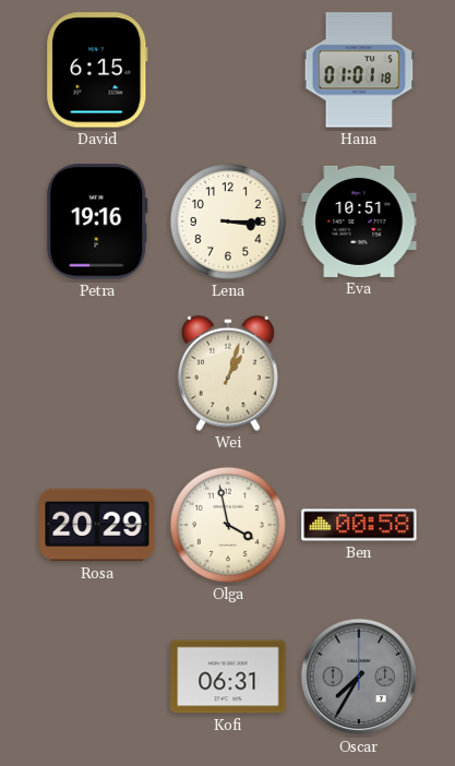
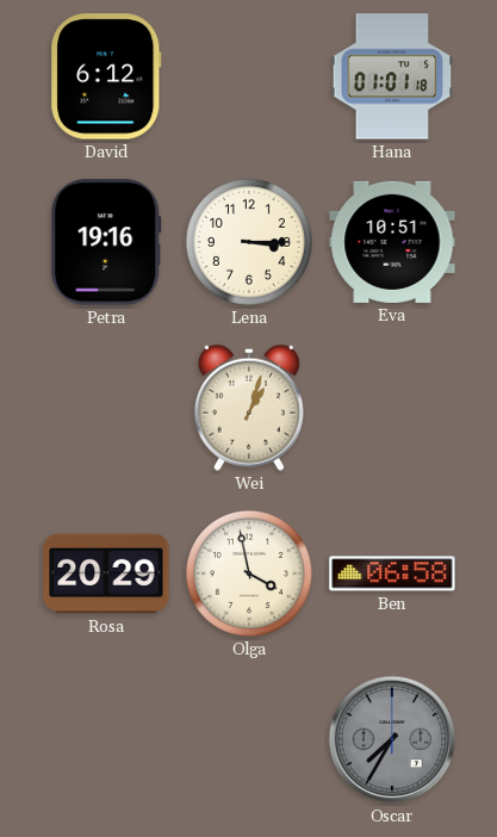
David: 6:15 -> 6:12 (106, 76)
Ben: 00:58 -> 06:58 (392, 573)
Kofi: 06:31 -> none (228, 677)
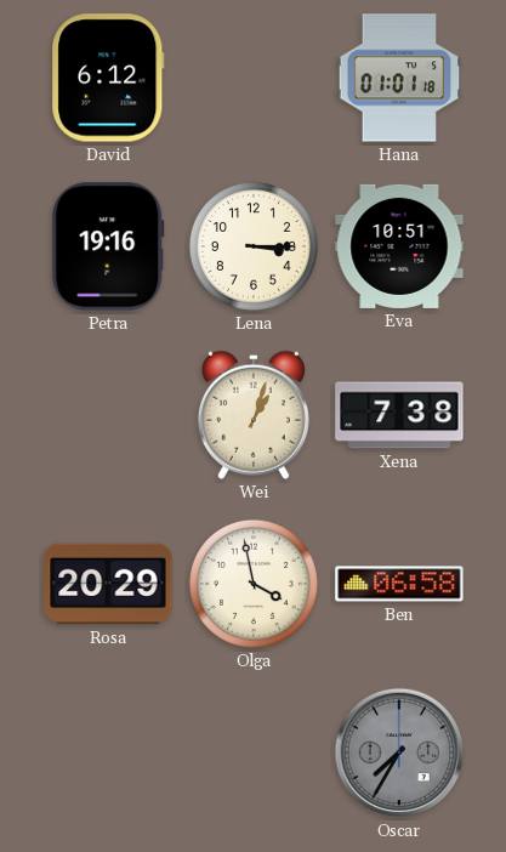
Xena: none -> 7:38 (399, 415)
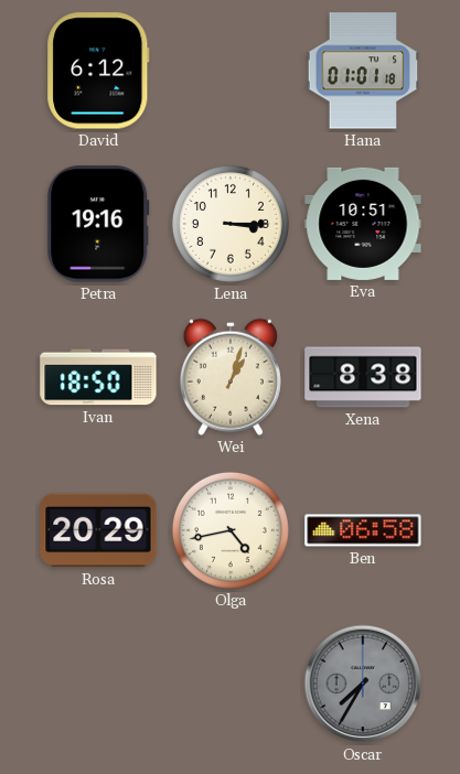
Ivan: none -> 18:50 (98, 377)
Xena: 7:38 -> 8:38 (363, 377)
Olga: 3:58 -> 4:43 (231, 530)
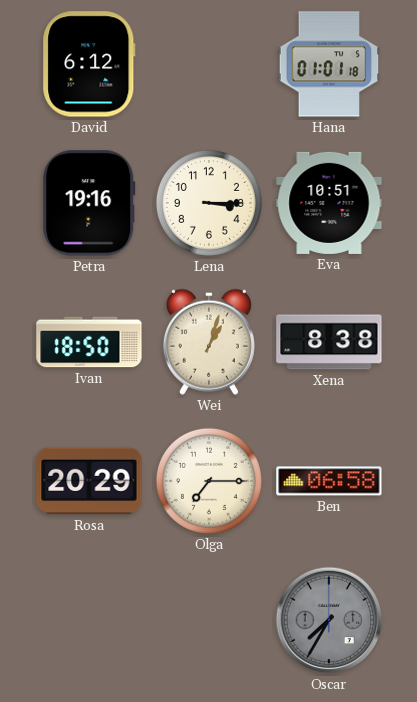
Olga: 4:43 -> 7:15 (209, 481)
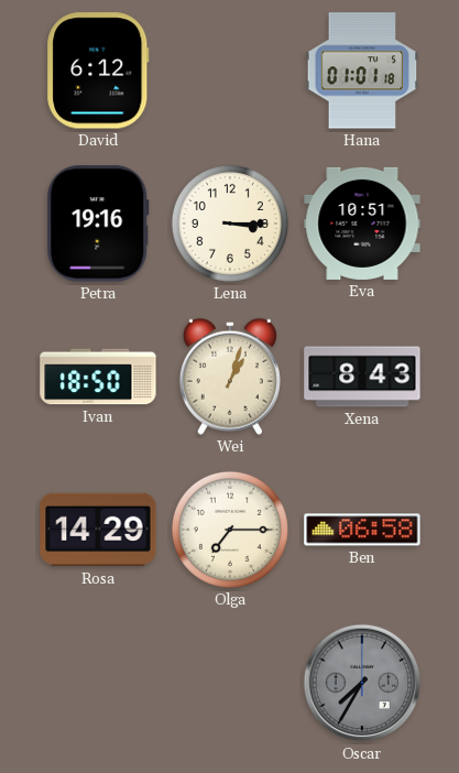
Xena: 8:38 -> 8:43 (362, 377)
Rosa: 20:29 -> 14:29 (98, 530)
